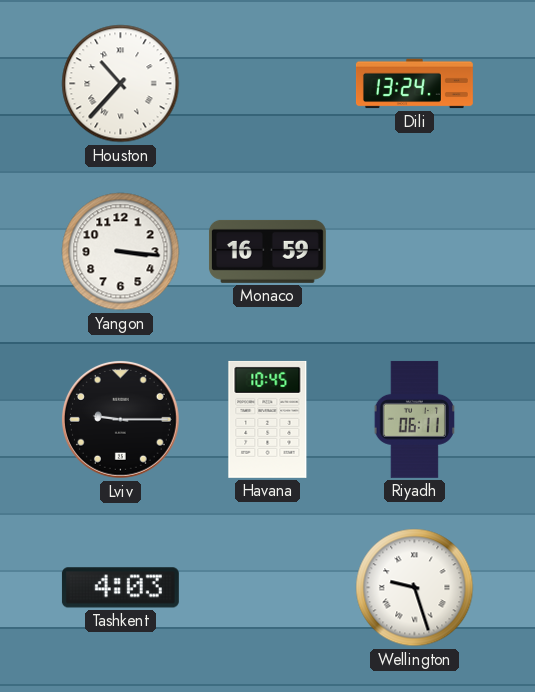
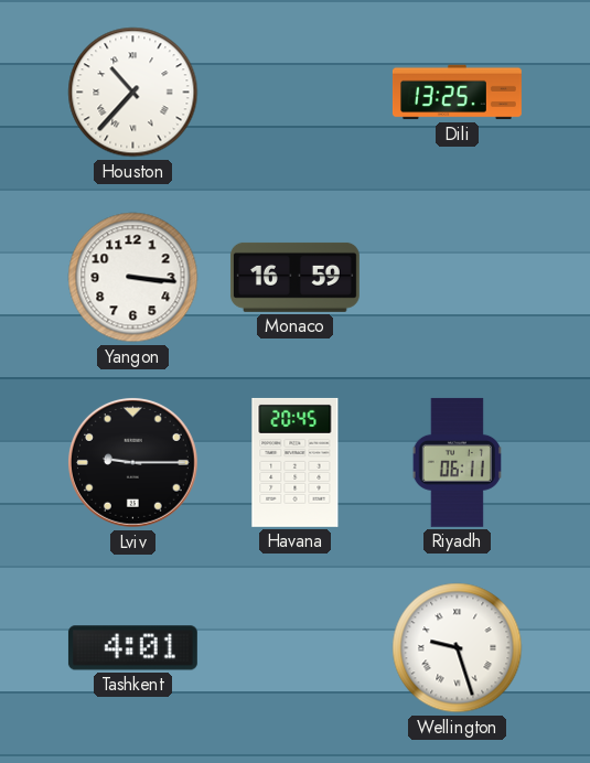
Dili: 13:24 -> 13:25 (457, 93)
Havana: 10:45 -> 20:45 (296, 462)
Tashkent: 4:03 -> 4:01 (132, 648)
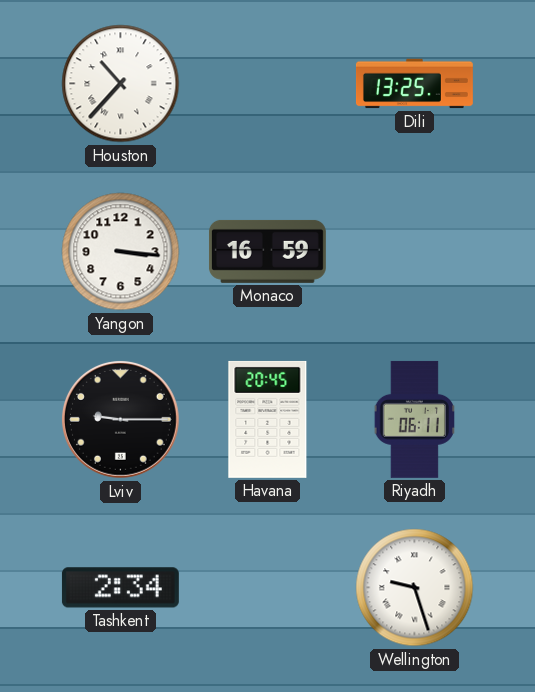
Tashkent: 4:01 -> 2:34 (120, 588)
